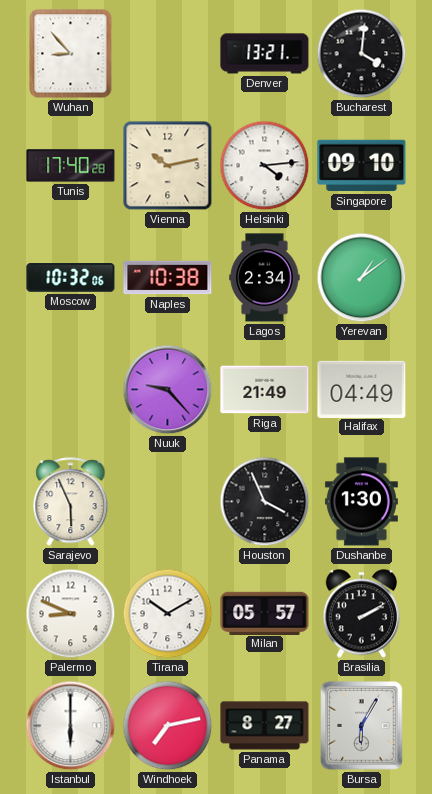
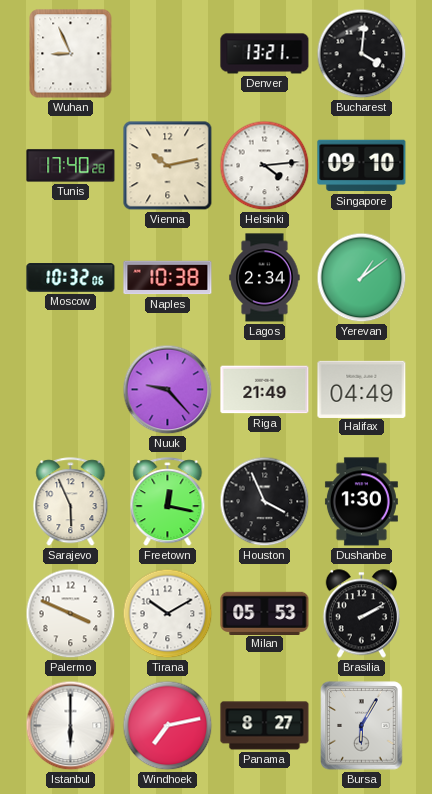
Wuhan: 8:53 -> 8:56 (71, 54)
Freetown: none -> 12:17 (168, 502)
Palermo: 8:49 -> 3:49 (71, 614)
Milan: 05:57 -> 05:53 (265, 613)
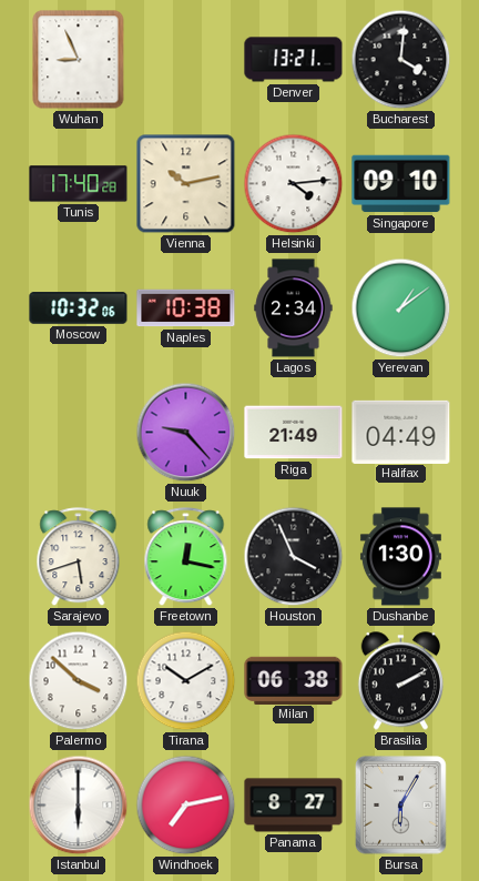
Sarajevo: 5:56 -> 5:42 (79, 557)
Palermo: 3:49 -> 3:52 (79, 681)
Milan: 05:53 -> 06:38 (294, 680)
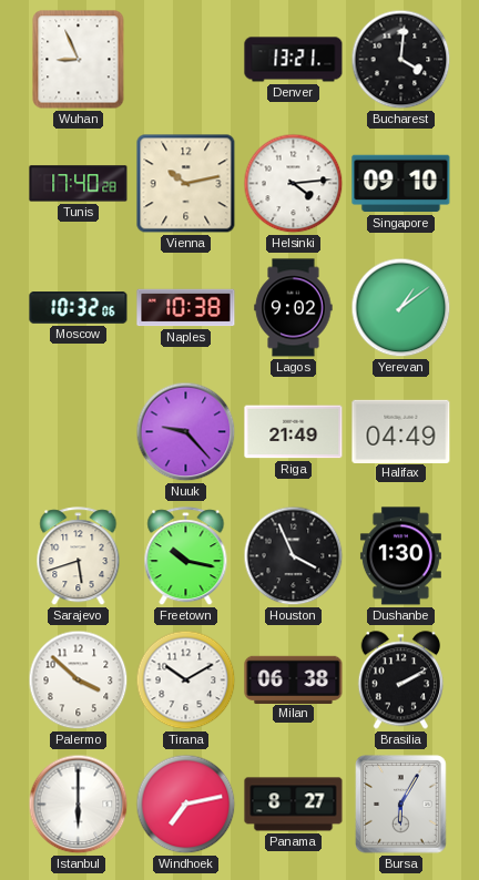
Lagos: 2:34 -> 9:02 (294, 308)
Freetown: 12:17 -> 10:17 (186, 556)
